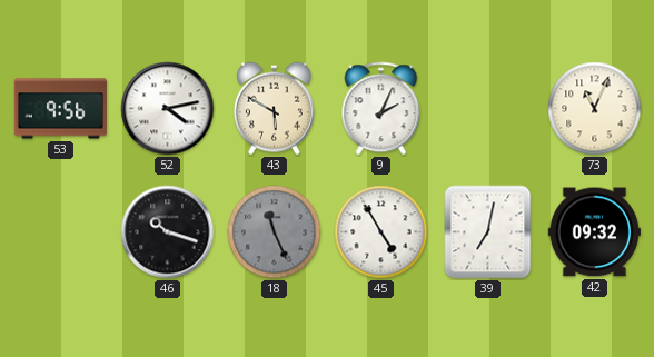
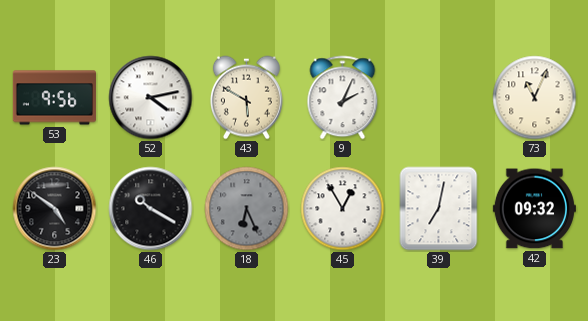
23: none -> 4:51 (55, 209)
46: 10:18 -> 10:20 (151, 209)
18: 11:26 -> 6:26 (247, 209)
45: 4:55 -> 12:55 (343, 209)
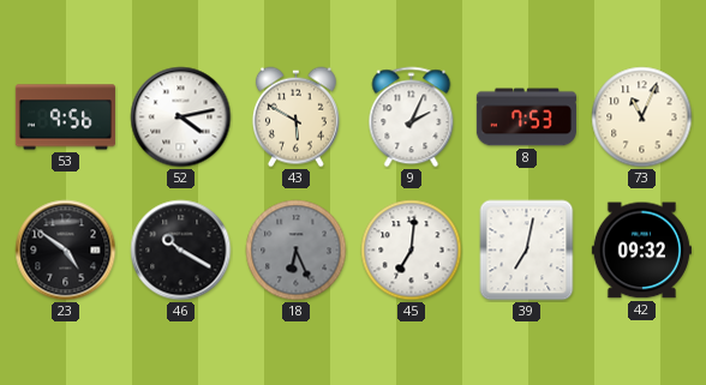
8: none -> 7:53 (526, 118)
45: 12:55 -> 7:01 (412, 251)
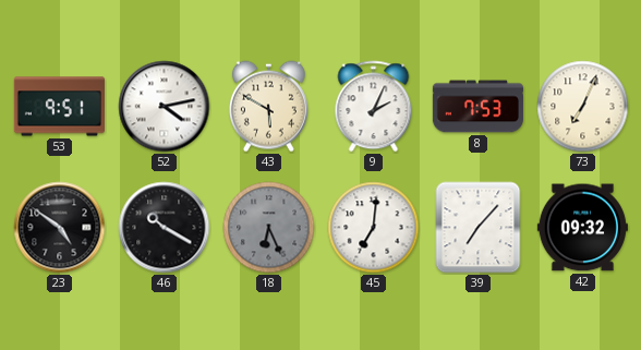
53: 9:56 -> 9:51 (59, 107)
73: 11:04 -> 7:04 (583, 107)
39: 7:02 -> 7:07 (479, 228)
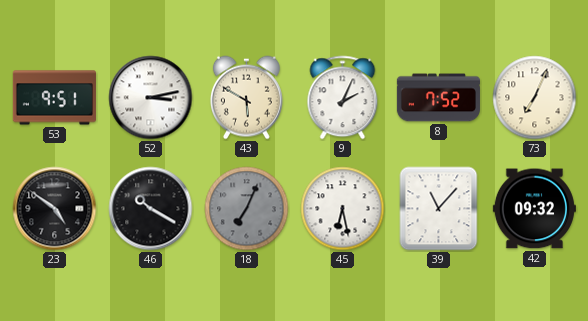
52: 4:13 -> 3:13 (151, 98)
8: 7:53 -> 7:52 (438, 98)
18: 6:26 -> 7:04 (247, 209)
45: 7:01 -> 6:28 (343, 209)
39: 7:07 -> 11:07 (439, 209)
